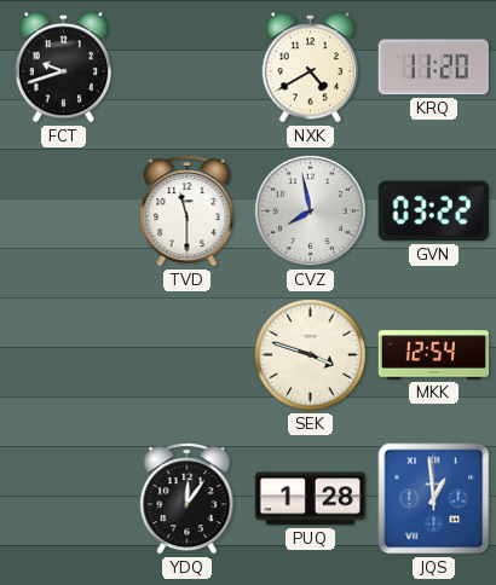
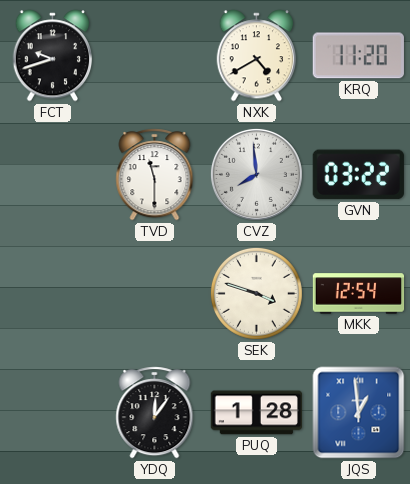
CVZ: 7:58 -> 7:59 (256, 174)
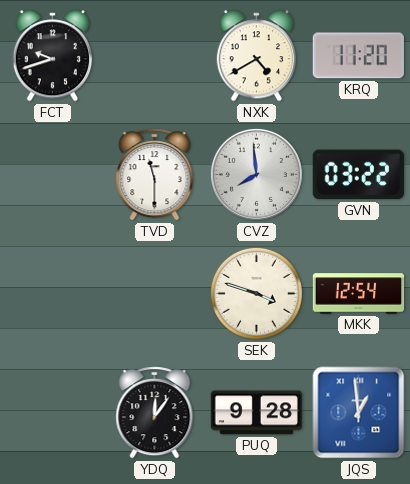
PUQ: 1:28 -> 9:28 (256, 413)
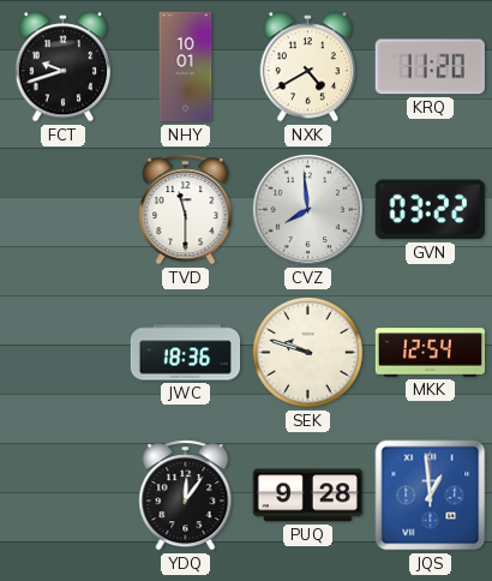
NHY: none -> 10:01 (186, 67)
JWC: none -> 18:36 (186, 353)
SEK: 3:48 -> 9:48 (307, 352)
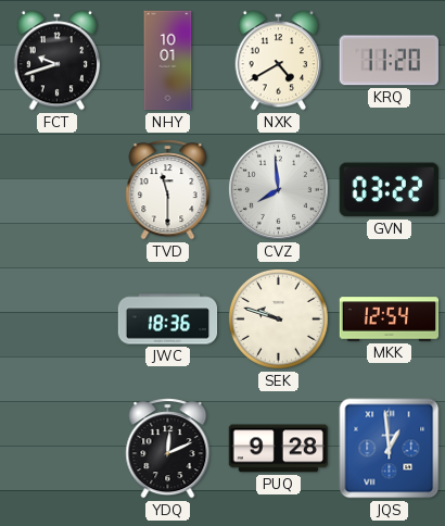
YDQ: 12:06 -> 12:11 (168, 449)
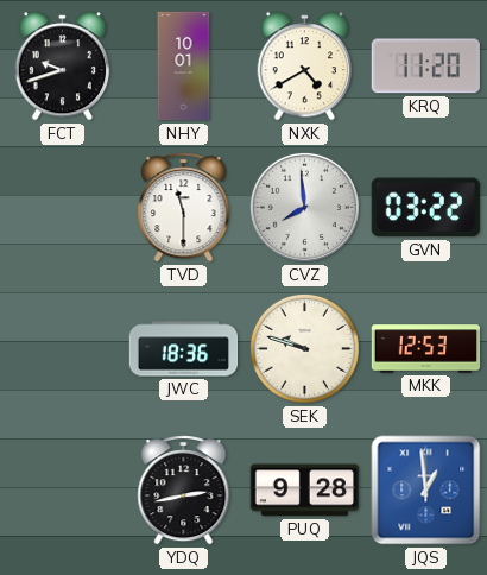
MKK: 12:54 -> 12:53 (426, 349)
YDQ: 12:11 -> 2:43 (184, 491)
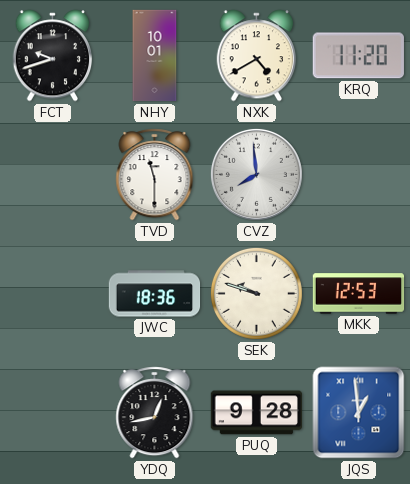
GVN: 03:22 -> none (425, 208)
YDQ: 2:43 -> 12:43 (155, 413)
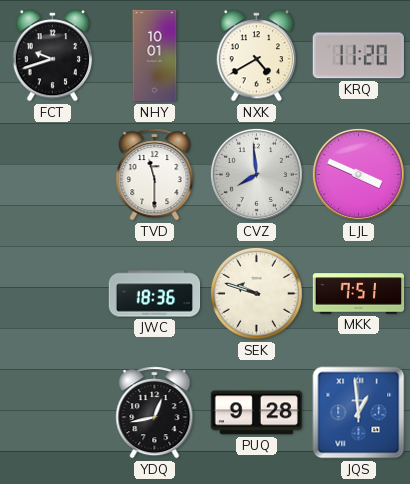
LJL: none -> 3:49 (358, 174)
MKK: 12:53 -> 7:51 (359, 294)
